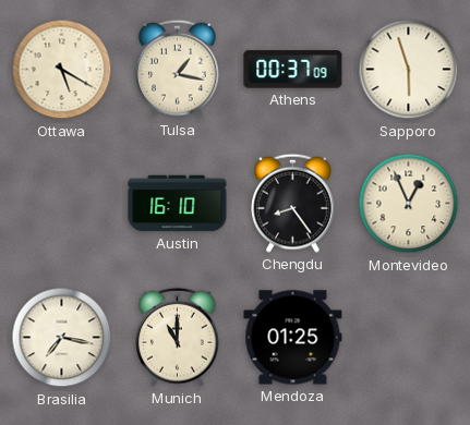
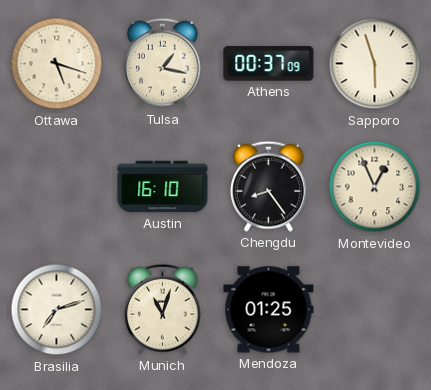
Ottawa: 5:20 -> 5:18 (57, 64)
Brasilia: 7:17 -> 7:12 (57, 310)
Munich: 11:00 -> 11:03 (163, 309)
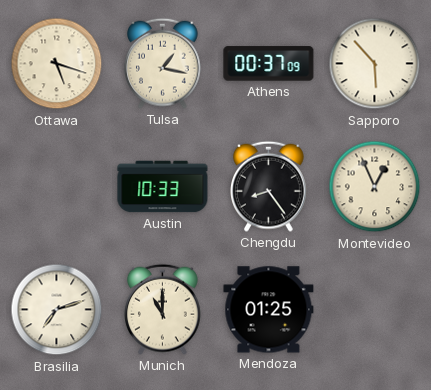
Sapporo: 5:57 -> 5:53 (375, 64)
Austin: 16:10 -> 10:33 (163, 187)
Munich: 11:03 -> 11:00 (163, 309)
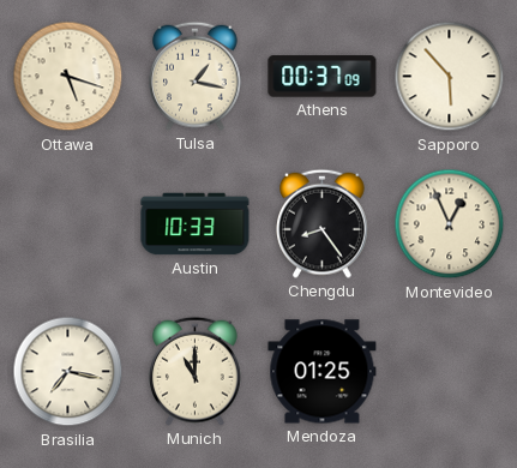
Brasilia: 7:12 -> 7:17 (68, 372)
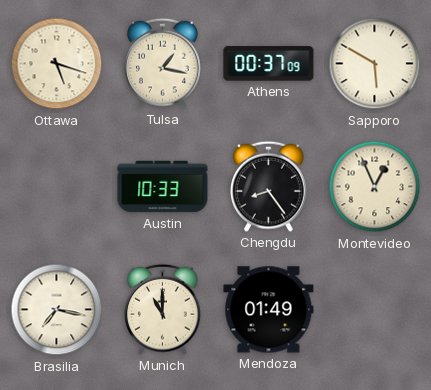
Sapporo: 5:53 -> 5:50 (375, 64)
Mendoza: 01:25 -> 01:49 (269, 310)
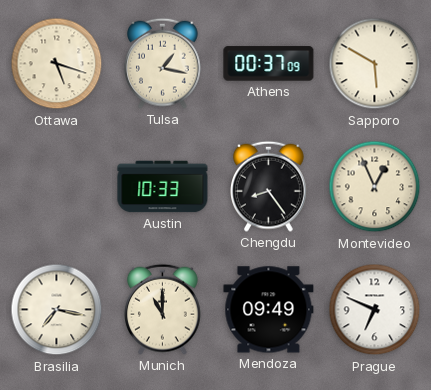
Mendoza: 01:49 -> 09:49 (269, 310)
Prague: none -> 6:49 (375, 310)
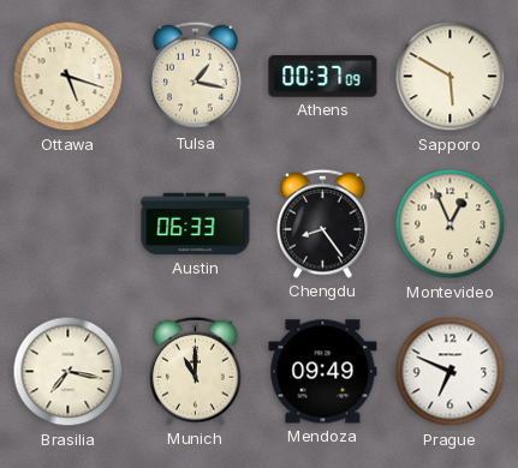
Austin: 10:33 -> 06:33 (196, 224)
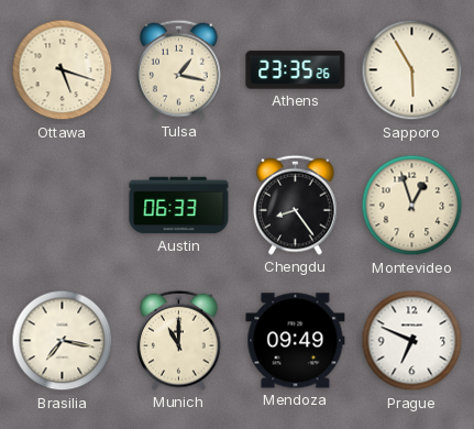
Athens: 00:37 -> 23:35 (296, 70)
Sapporo: 5:50 -> 5:55 (412, 70)
Montevideo: 12:56 -> 12:57 (412, 206)
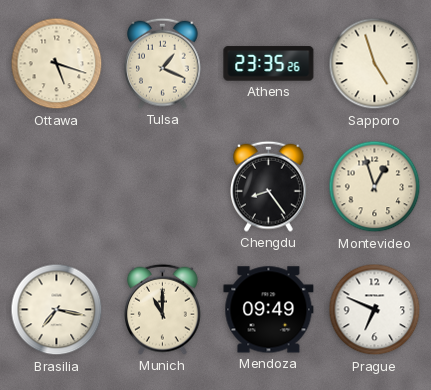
Tulsa: 1:17 -> 1:19 (163, 63)
Sapporo: 5:55 -> 4:57 (375, 64)
Austin: 06:33 -> none (179, 206)
